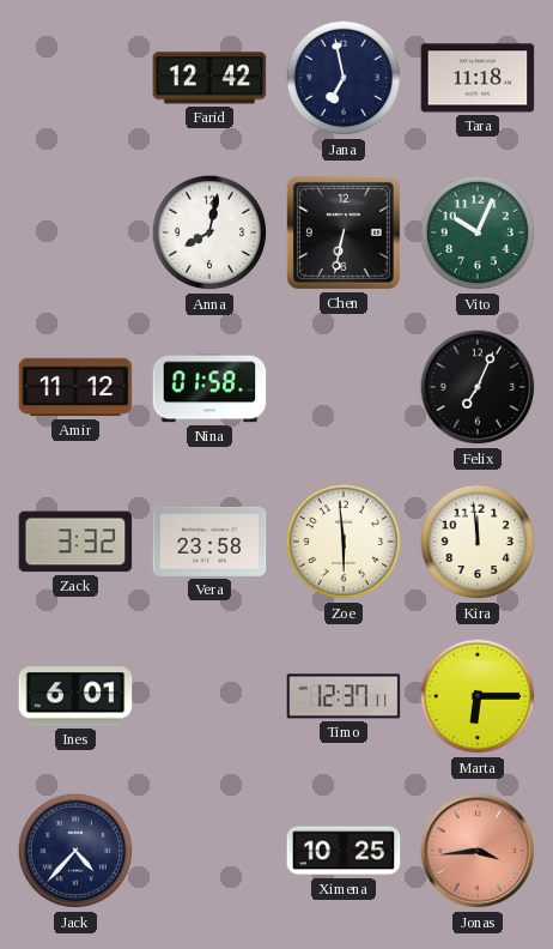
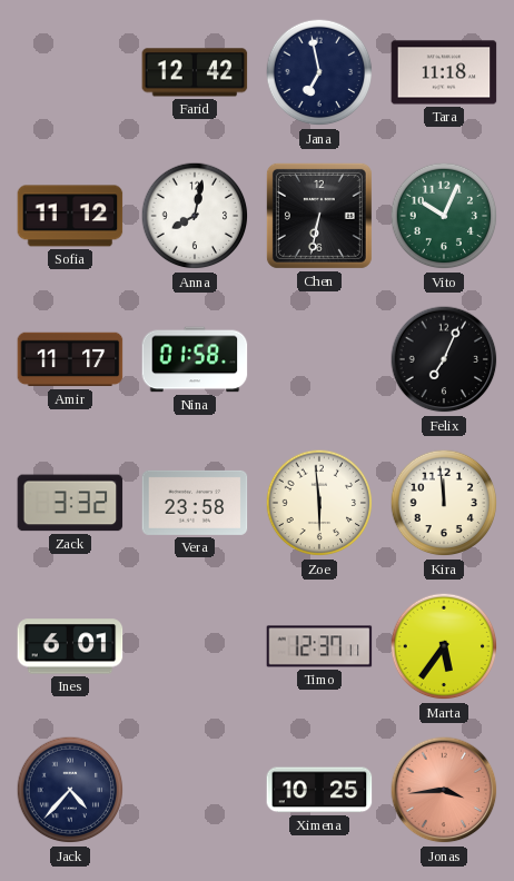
Sofia: none -> 11:12 (70, 216)
Amir: 11:12 -> 11:17 (70, 359)
Marta: 6:15 -> 5:36 (444, 646)
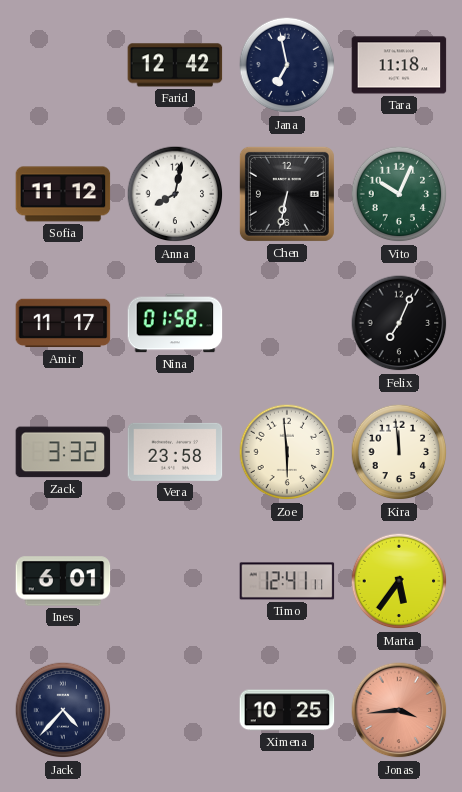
Timo: 12:37 -> 12:41 (287, 581)
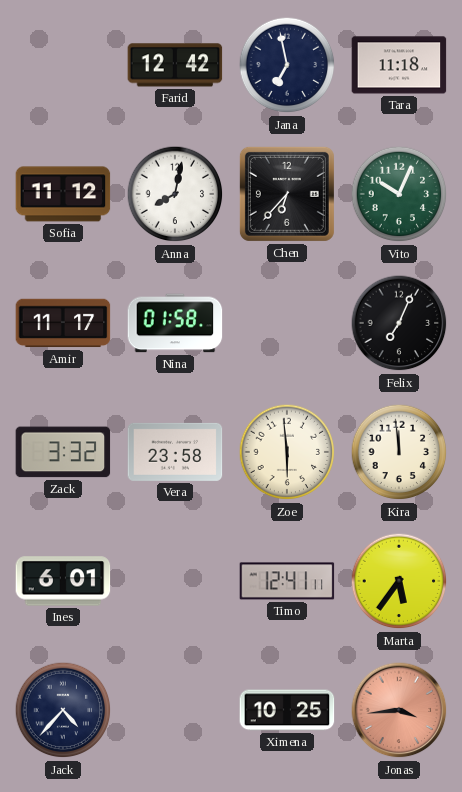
Chen: 6:32 -> 6:37 (287, 194)
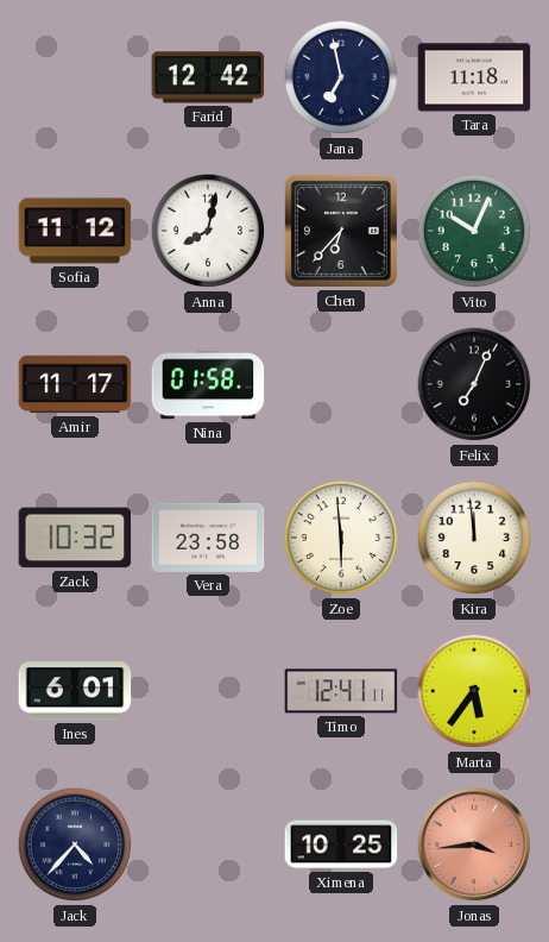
Zack: 3:32 -> 10:32 (75, 538)
